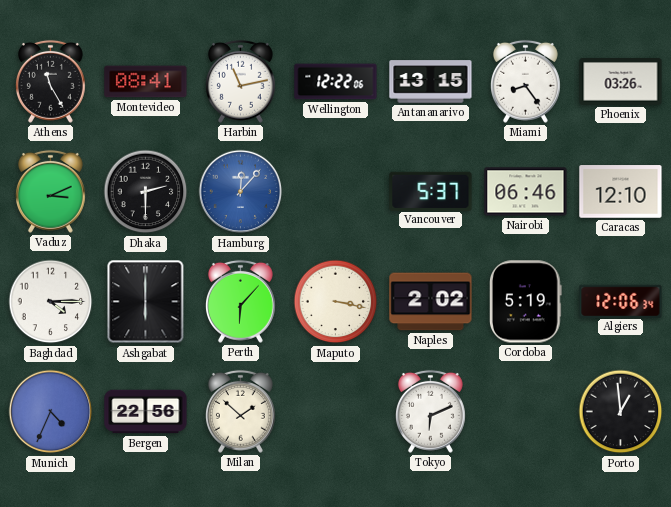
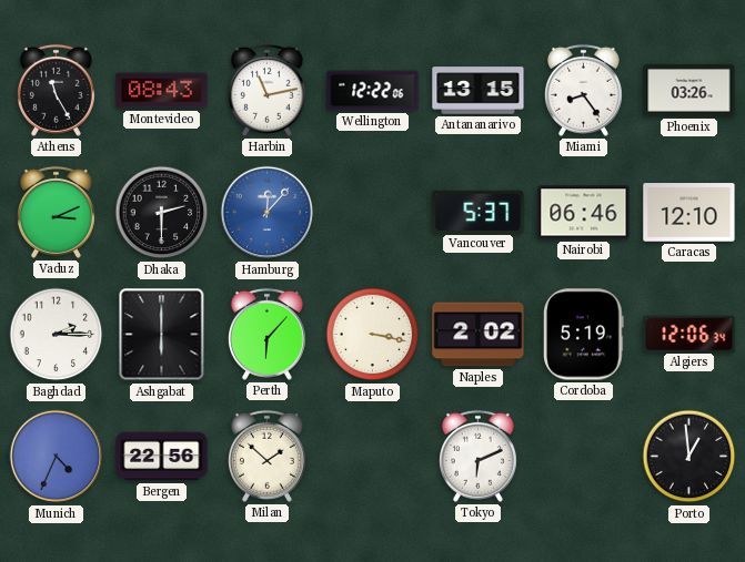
Montevideo: 08:41 -> 08:43 (162, 91)
Baghdad: 4:15 -> 2:15 (57, 335)
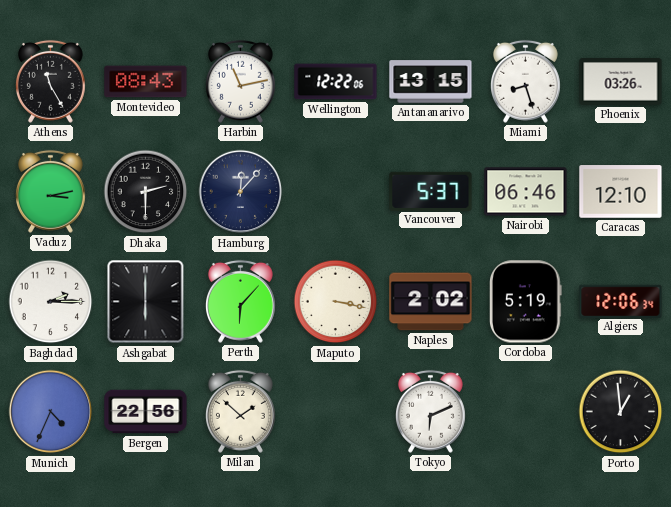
Miami: 8:24 -> 8:27 (525, 81)
Vaduz: 3:11 -> 3:13 (50, 191)
Hamburg dial: blue -> navy (241, 192)
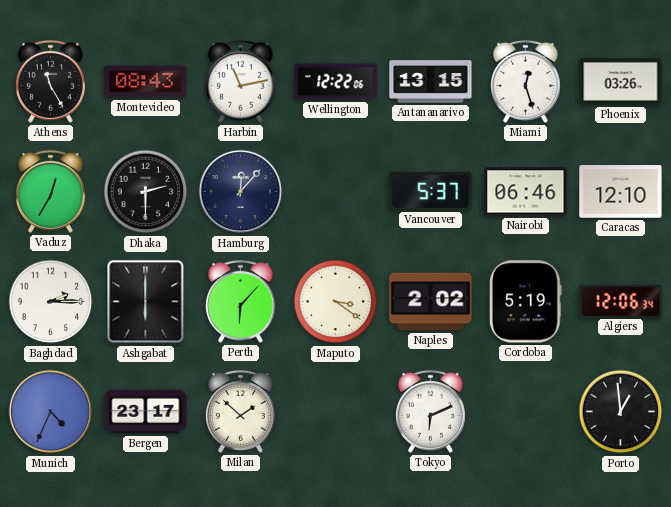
Miami: 8:27 -> 12:27 (525, 81)
Vaduz: 3:13 -> 12:35 (50, 191)
Maputo: 3:17 -> 3:21 (336, 302)
Bergen: 22:56 -> 23:17 (146, 412)
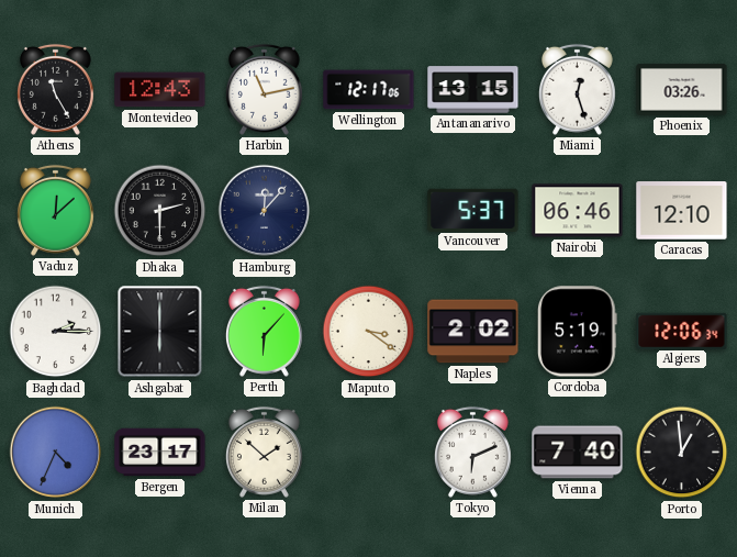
Montevideo: 08:43 -> 12:43 (160, 90)
Wellington: 12:22 -> 12:17 (369, 90)
Vaduz: 12:35 -> 12:08 (55, 210)
Vienna: none -> 7:40 (578, 453)
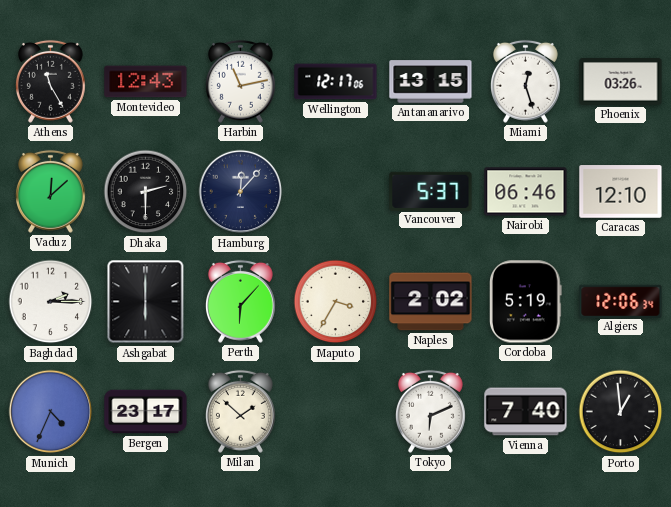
Maputo: 3:21 -> 3:35 (336, 302)
